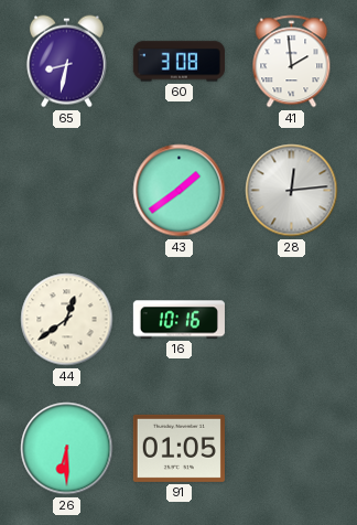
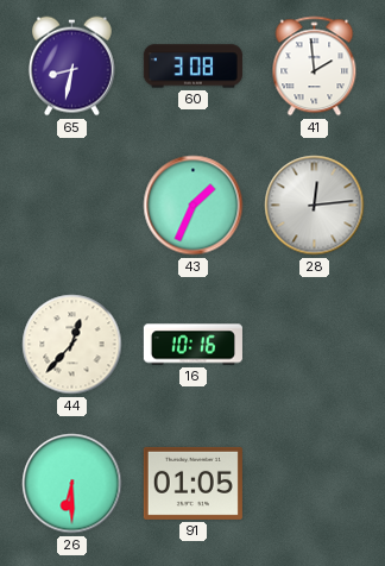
43: 1:39 -> 1:34 (194, 206)
44: 12:39 -> 12:37 (72, 345)
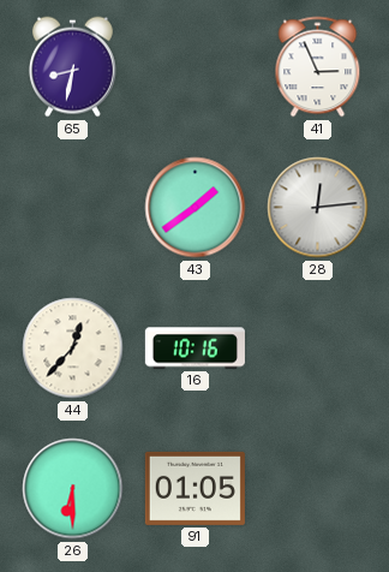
60: 3:08 -> none (192, 67)
41: 1:59 -> 2:56 (318, 67)
43: 1:34 -> 1:39 (196, 208)
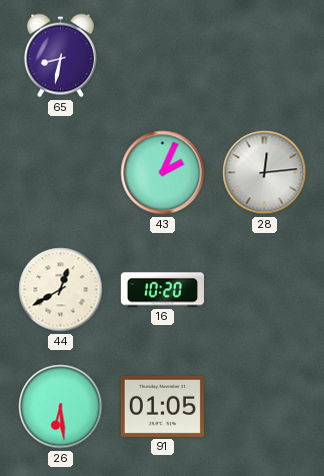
41: 2:56 -> none (318, 67)
43: 1:39 -> 2:04 (163, 173)
44: 12:37 -> 12:40 (61, 290)
16: 10:16 -> 10:20 (162, 290)
26: 6:30 -> 6:29 (61, 407)
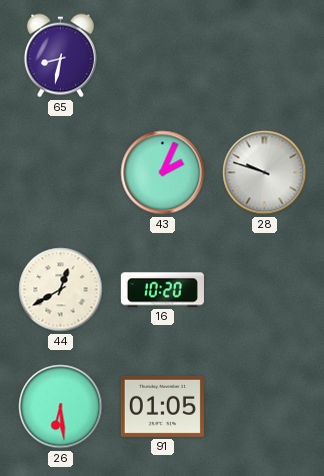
28: 12:14 -> 9:48 (265, 173)
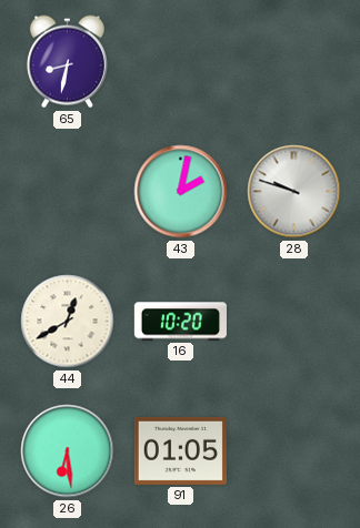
43: 2:04 -> 2:02 (181, 192)
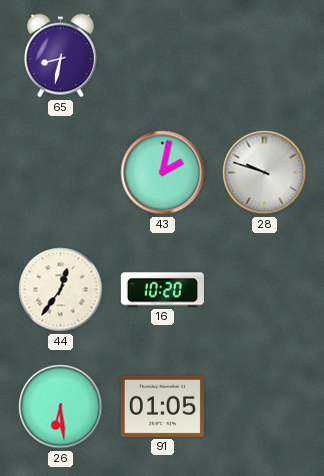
44: 12:40 -> 12:36 (61, 290)
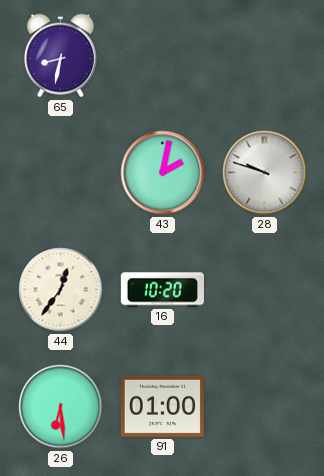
91: 01:05 -> 01:00 (162, 406)
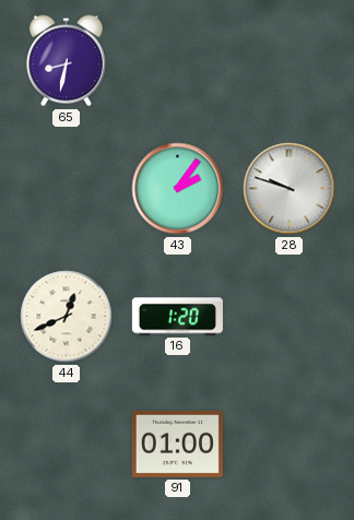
43: 2:02 -> 2:06 (178, 189)
44: 12:36 -> 12:41 (67, 317)
16: 10:20 -> 1:20 (177, 317)
26: 6:29 -> none (61, 407)
